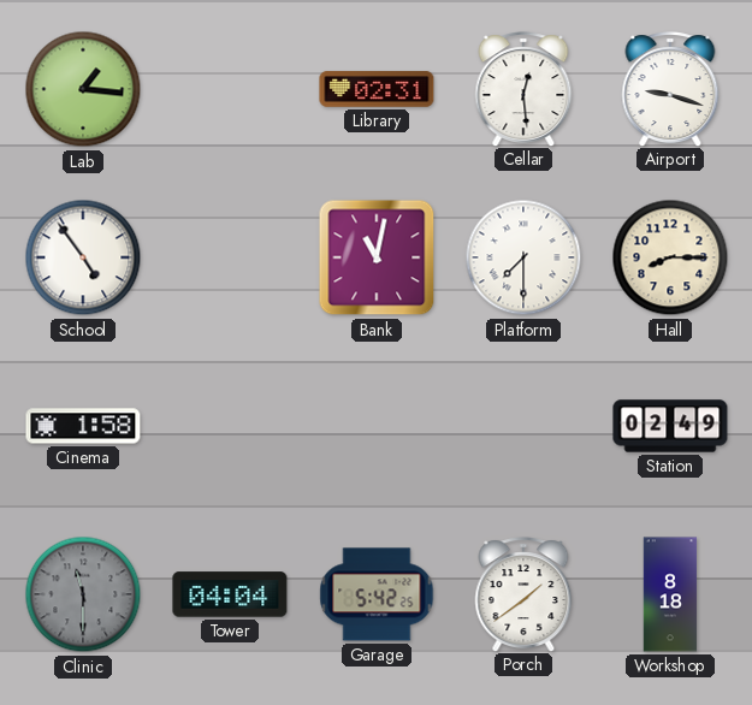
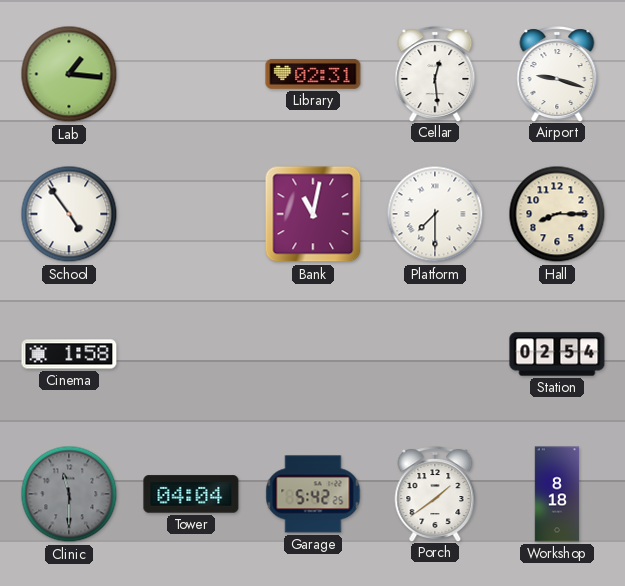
Station: 02:49 -> 02:54 (557, 354)
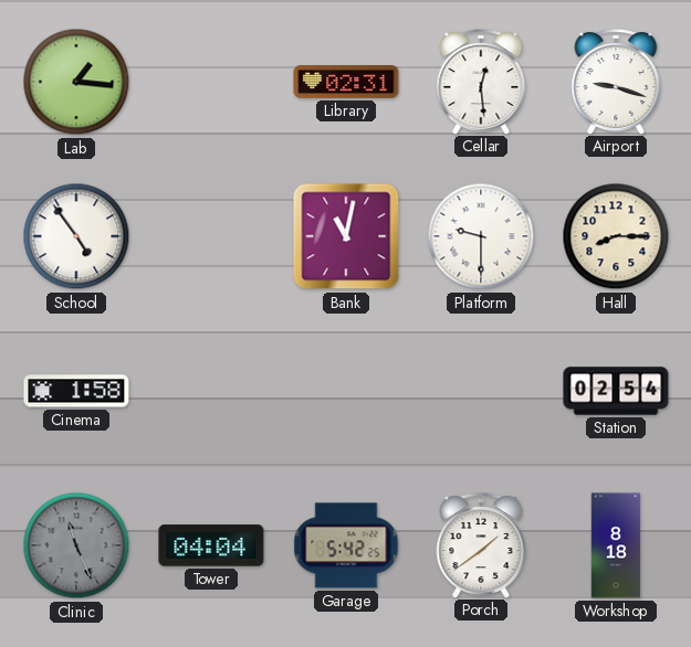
Platform: 7:30 -> 9:30 (481, 236)
Clinic: 11:30 -> 11:26 (76, 545)
